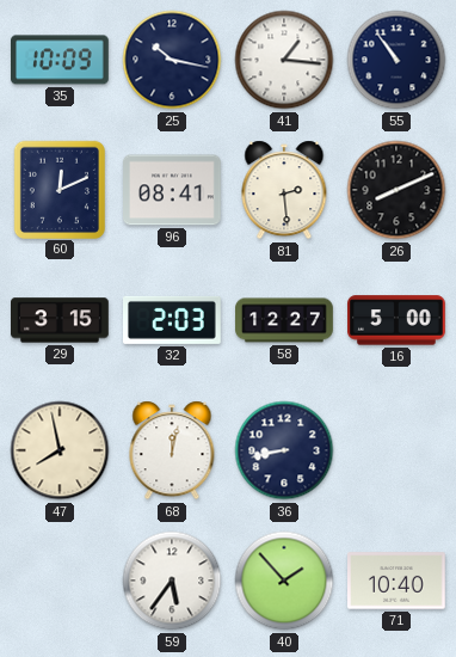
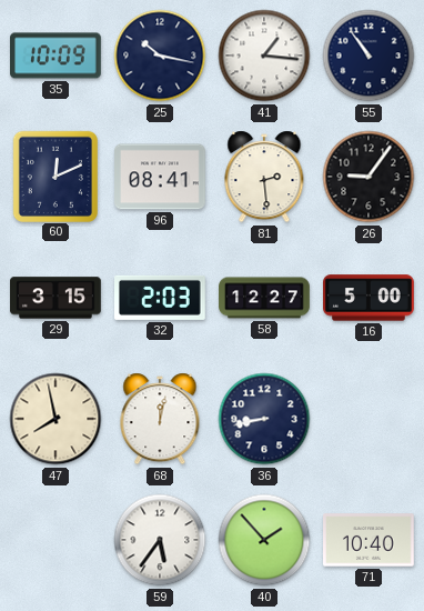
26: 8:11 -> 9:06 (369, 177)
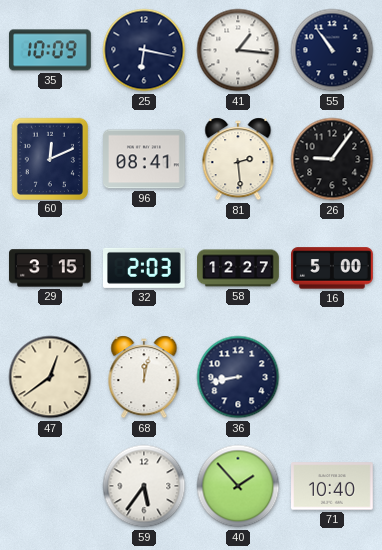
25: 10:17 -> 6:17 (144, 50)
47: 7:58 -> 12:39 (50, 377)
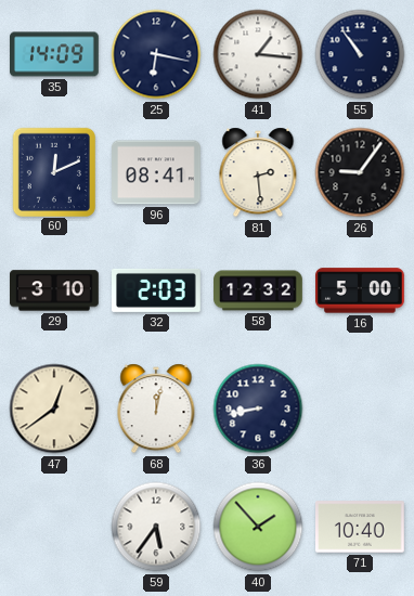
35: 10:09 -> 14:09 (55, 54)
29: 3:15 -> 3:10 (55, 290)
58: 12:27 -> 12:32 (258, 290)
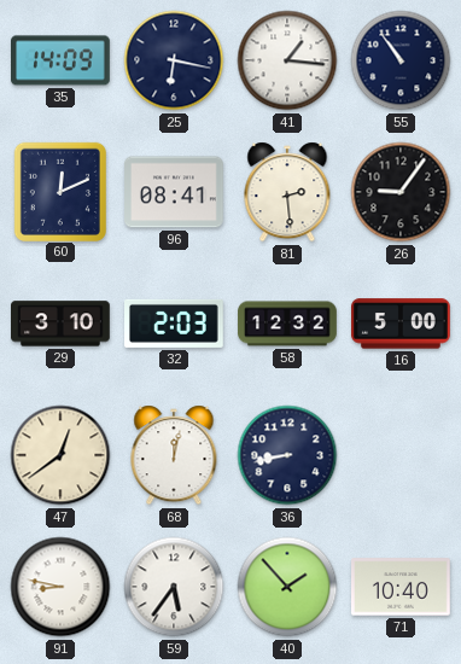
91: none -> 8:47 (60, 587)
